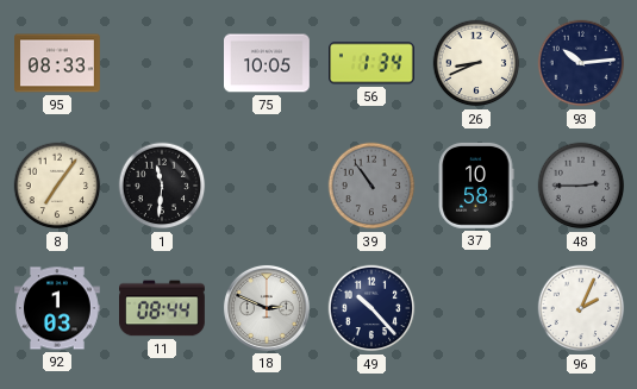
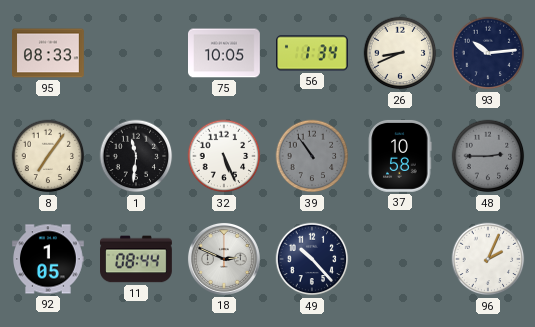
32: none -> 5:26 (224, 156)
92: 1:03 -> 1:05 (49, 259)
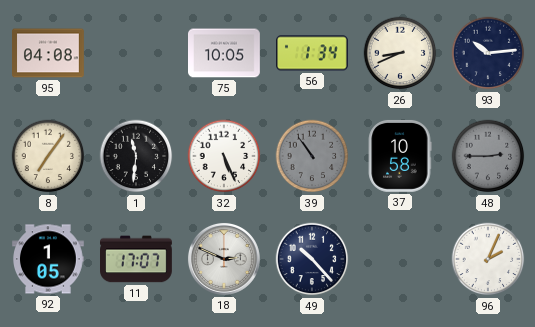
95: 08:33 -> 04:08 (49, 53)
11: 08:44 -> 17:07 (137, 259)
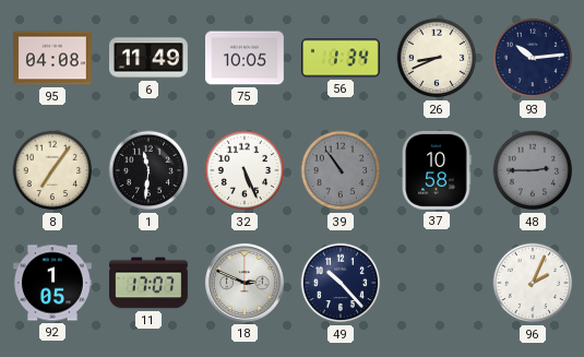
6: none -> 11:49 (150, 58)
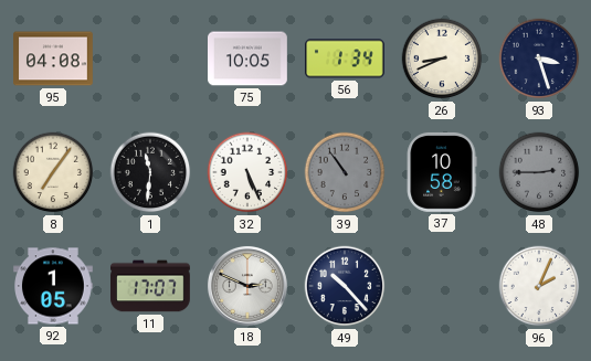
6: 11:49 -> none (150, 58)
93: 10:14 -> 3:27 (539, 59)
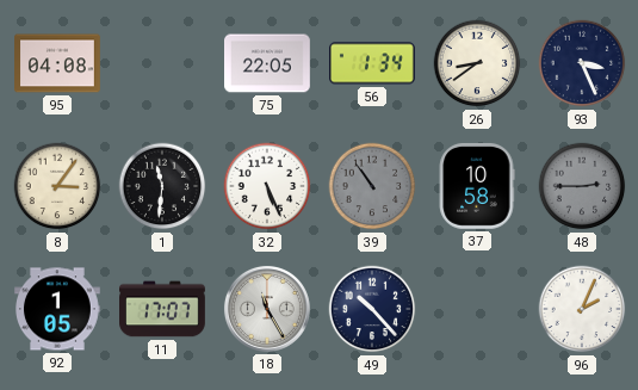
75: 10:05 -> 22:05 (268, 63)
26: 8:41 -> 8:39 (477, 63)
93: 3:27 -> 3:26 (582, 63)
8: 7:06 -> 3:06 (57, 186)
18: 2:49 -> 11:25 (267, 309)
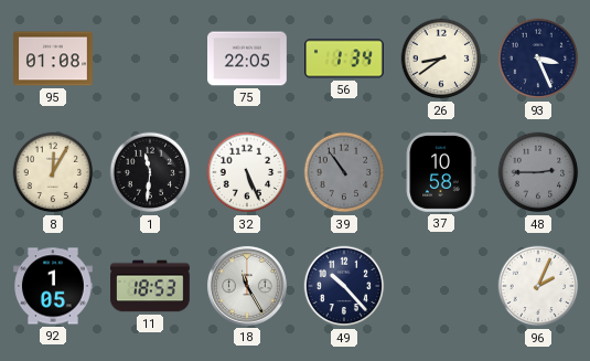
95: 04:08 -> 01:08 (54, 59)
8: 3:06 -> 12:05 (53, 172)
11: 17:07 -> 18:53 (151, 286)
